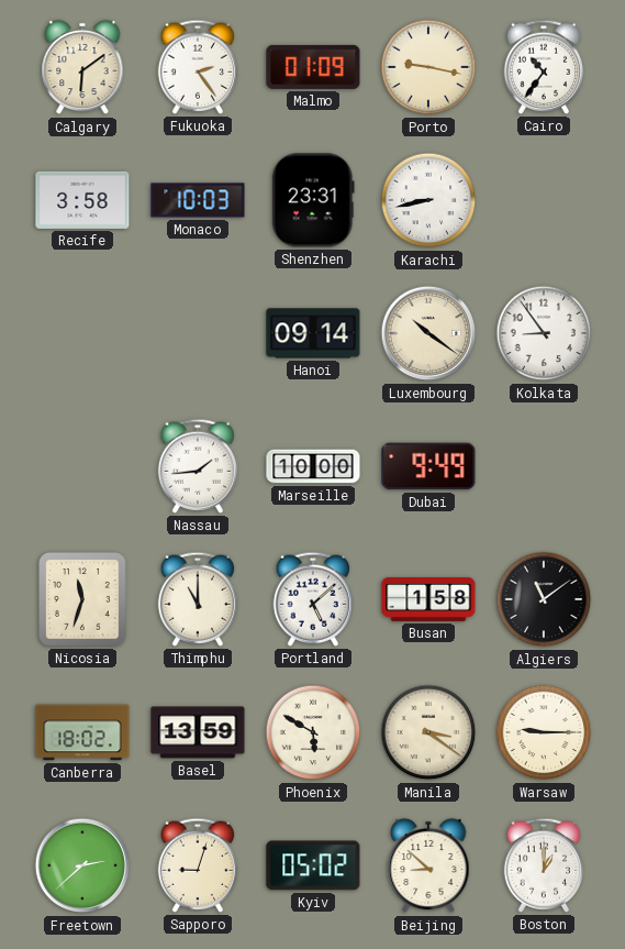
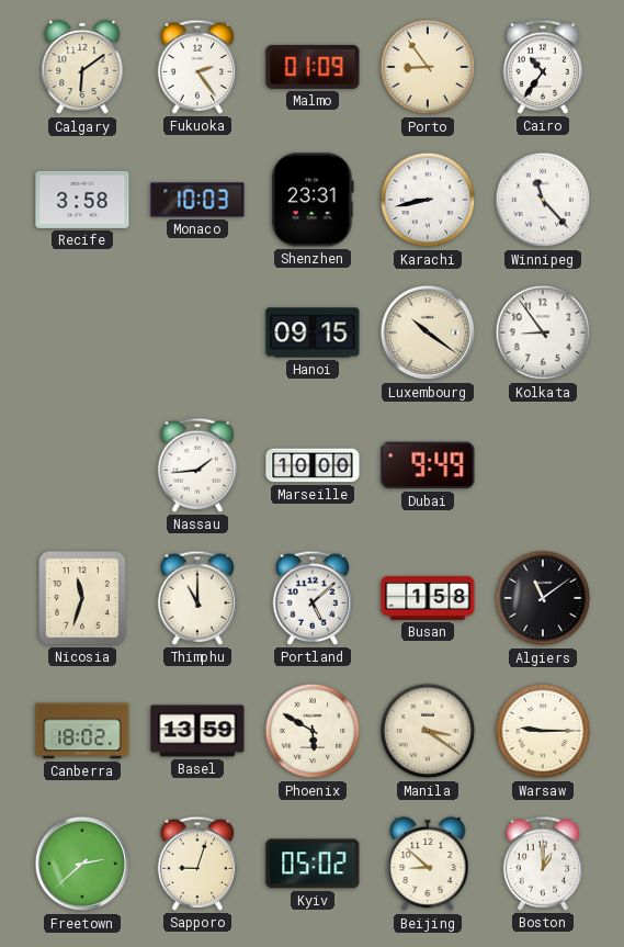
Porto: 9:17 -> 8:54 (428, 67)
Winnipeg: none -> 11:23 (543, 200)
Hanoi: 09:14 -> 09:15 (313, 332)
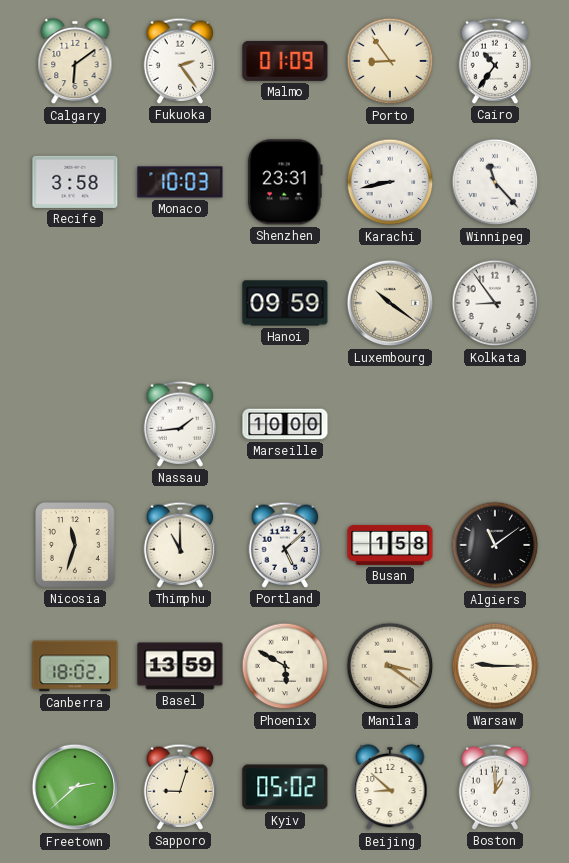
Hanoi: 09:15 -> 09:59 (285, 303)
Dubai: 9:49 -> none (428, 465)
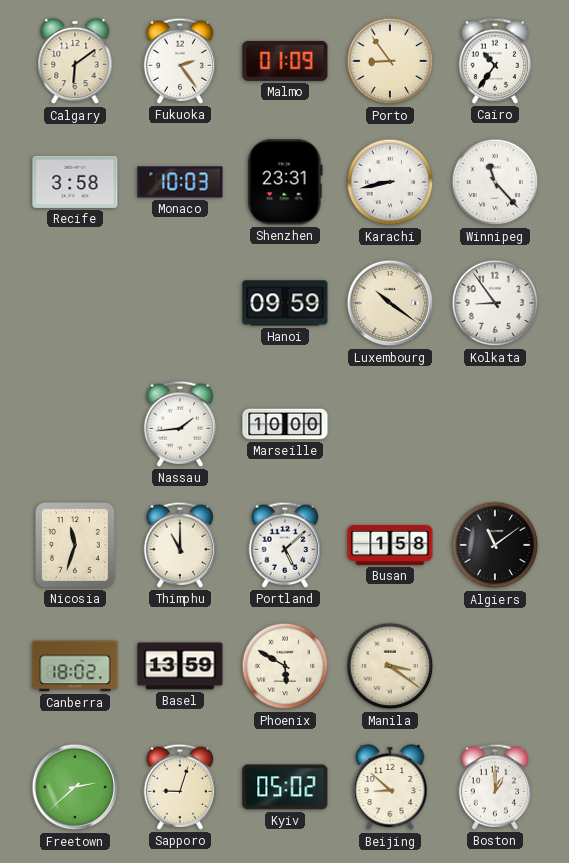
Warsaw: 9:15 -> none (495, 666)
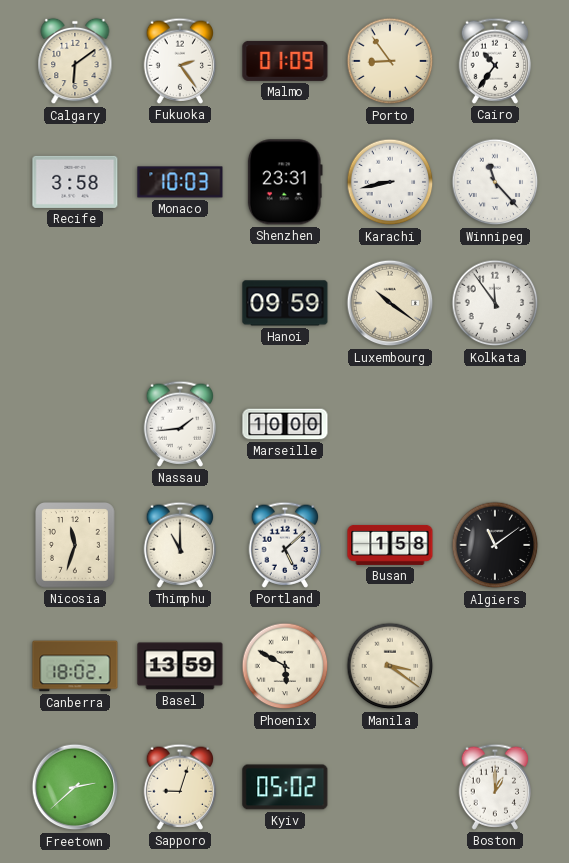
Kolkata: 8:54 -> 11:54 (495, 303)
Beijing: 8:52 -> none (390, 787)
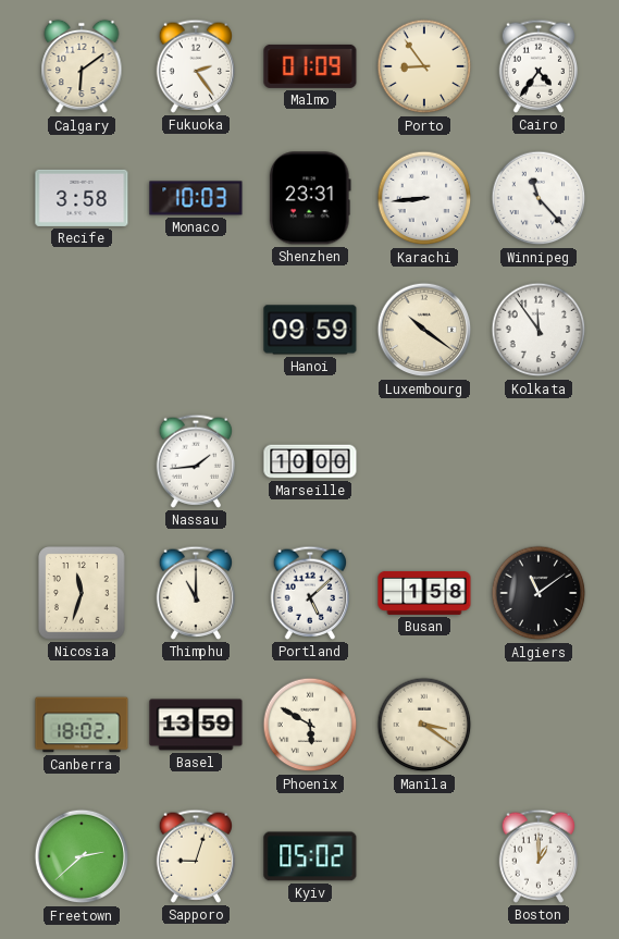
Cairo: 10:36 -> 4:36 (538, 66)
Karachi: 8:43 -> 8:44 (424, 198)
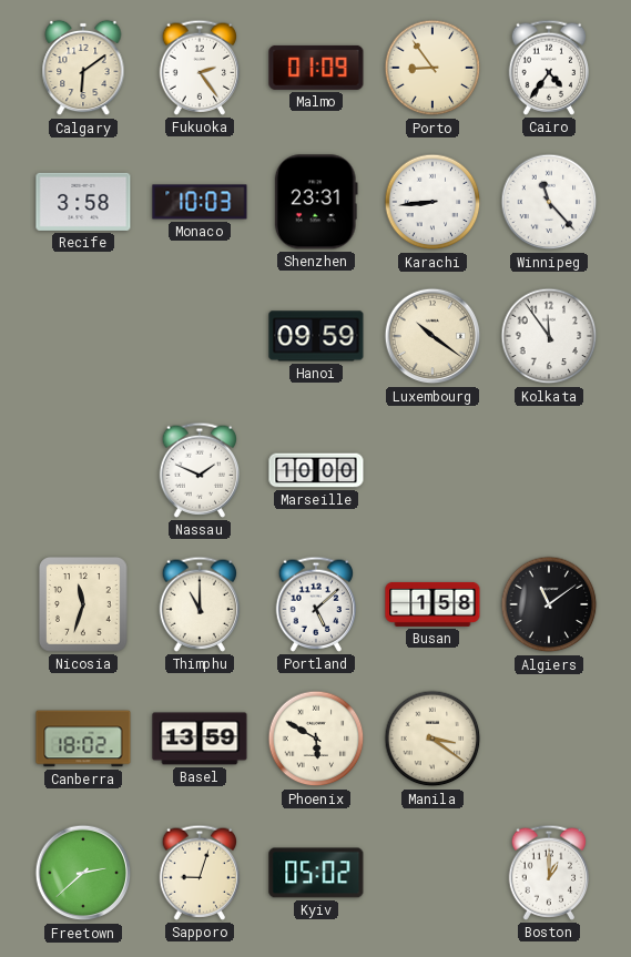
Nassau: 1:44 -> 1:49 (200, 470)
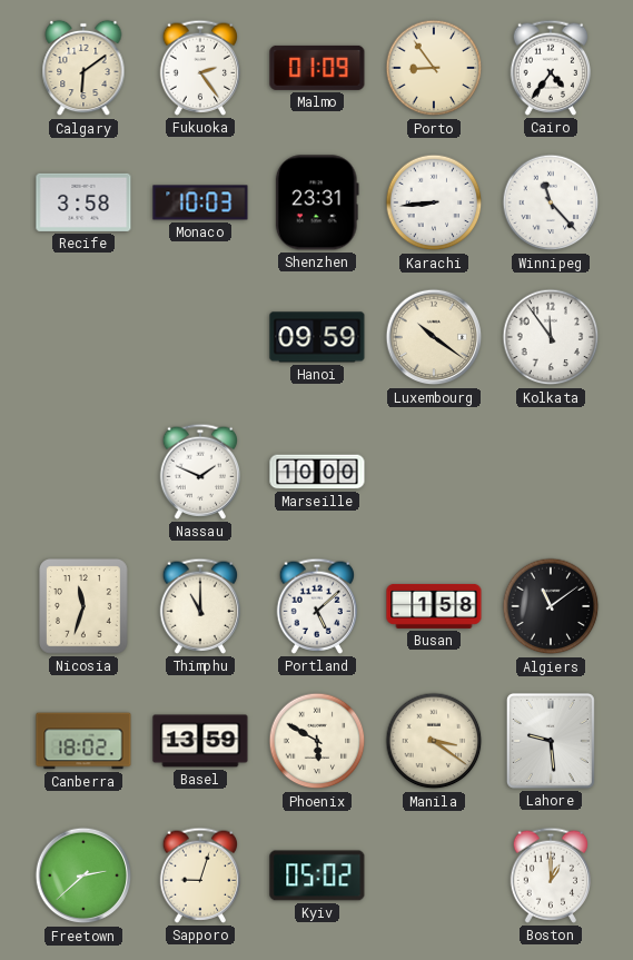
Lahore: none -> 9:29 (551, 741)
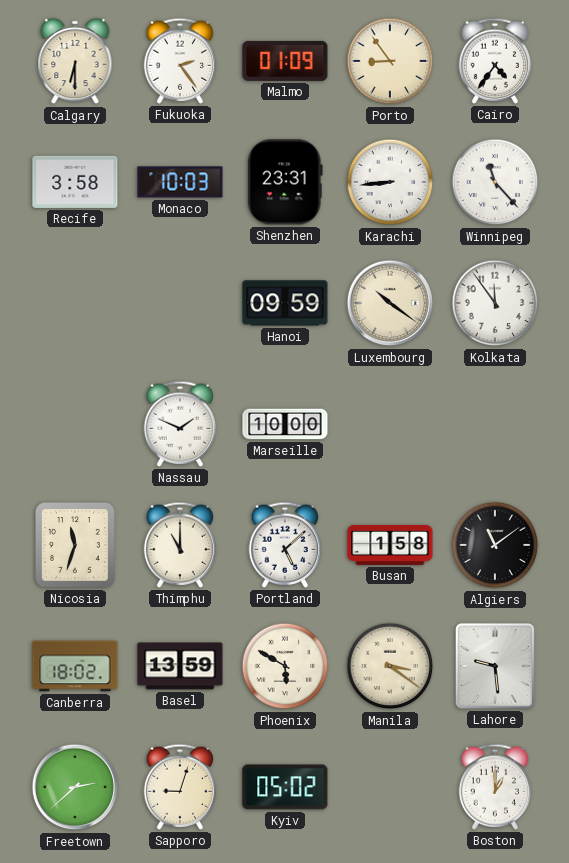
Calgary: 6:09 -> 6:30 (75, 61)
